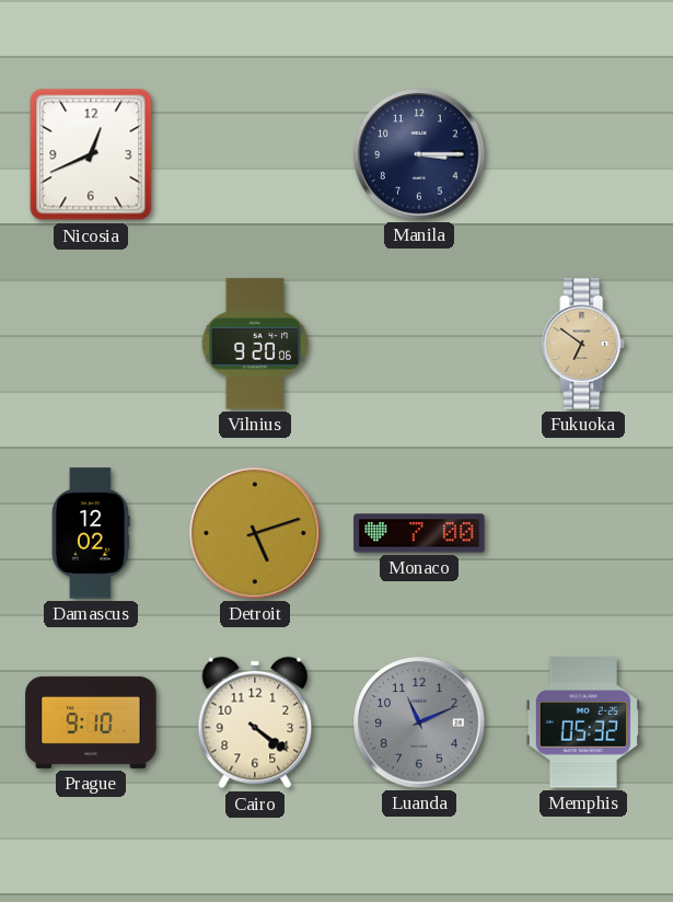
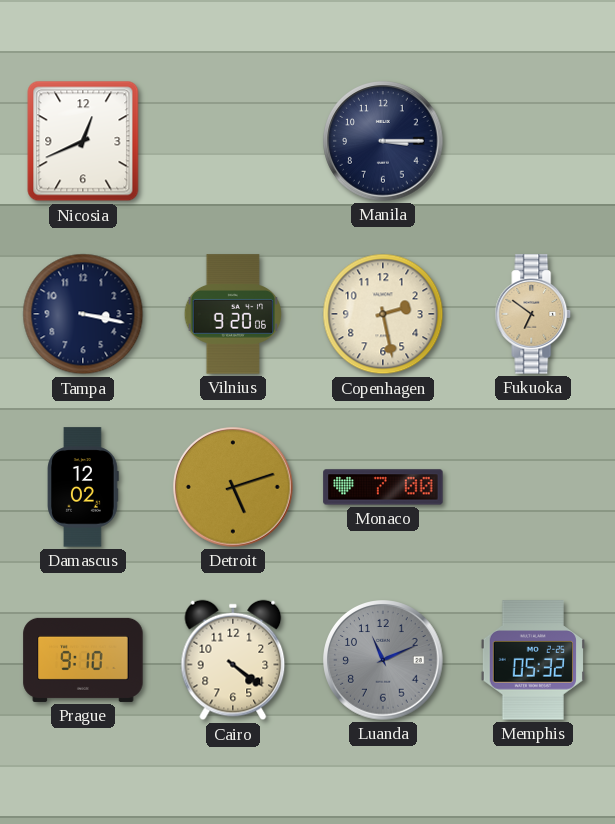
Tampa: none -> 3:17 (83, 314)
Copenhagen: none -> 2:28 (383, 314)
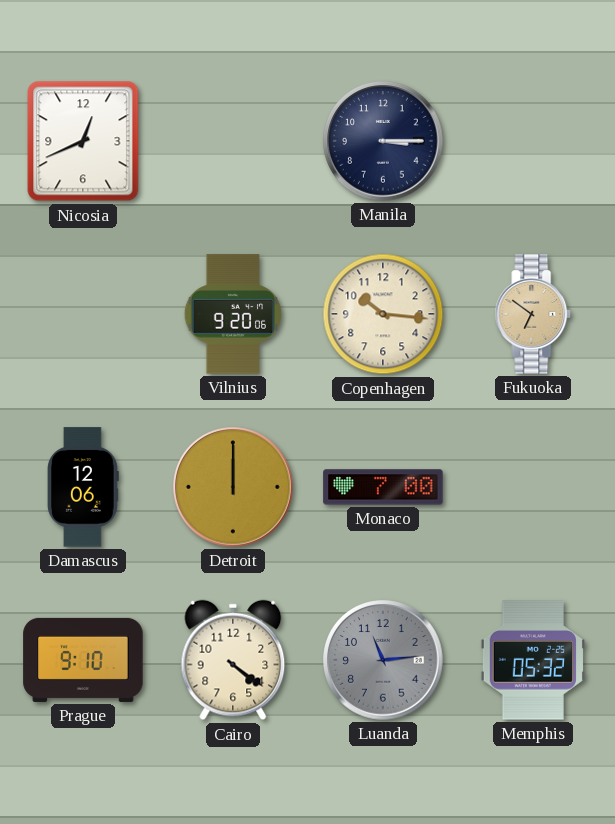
Tampa: 3:17 -> none (83, 314)
Copenhagen: 2:28 -> 10:16 (383, 314)
Damascus: 12:02 -> 12:06 (83, 487)
Detroit: 5:12 -> 12:00 (233, 487)
Luanda: 11:11 -> 11:14 (383, 660)
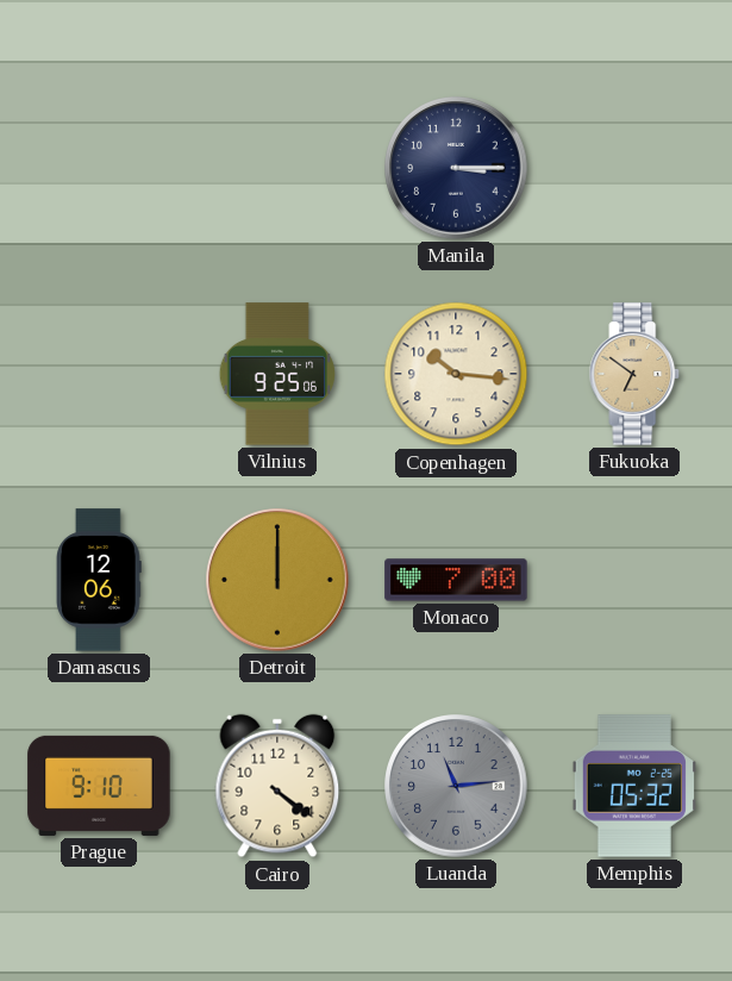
Nicosia: 12:41 -> none (83, 141)
Vilnius: 9:20 -> 9:25 (277, 374)
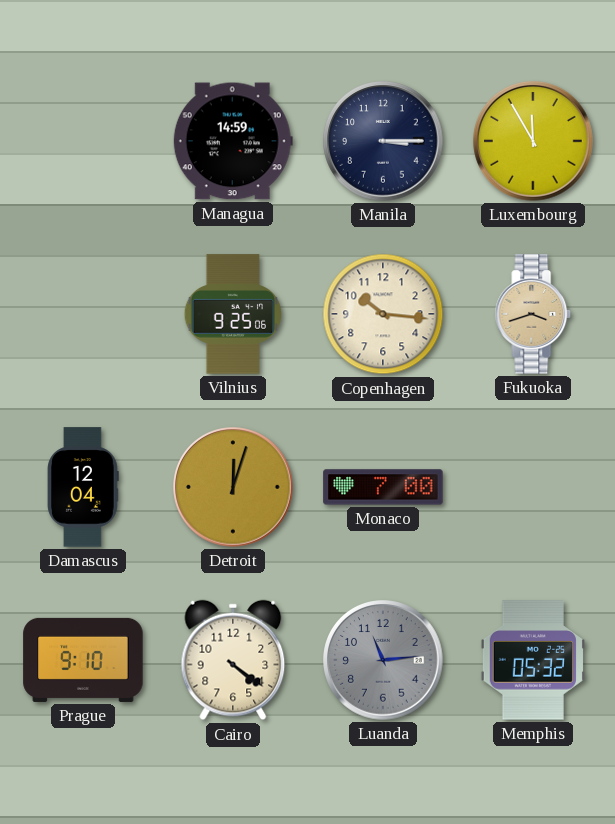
Managua: none -> 14:59 (233, 141)
Luxembourg: none -> 11:55 (533, 141)
Fukuoka: 6:51 -> 3:42 (533, 314)
Damascus: 12:06 -> 12:04 (83, 487)
Detroit: 12:00 -> 12:03 (233, 487)
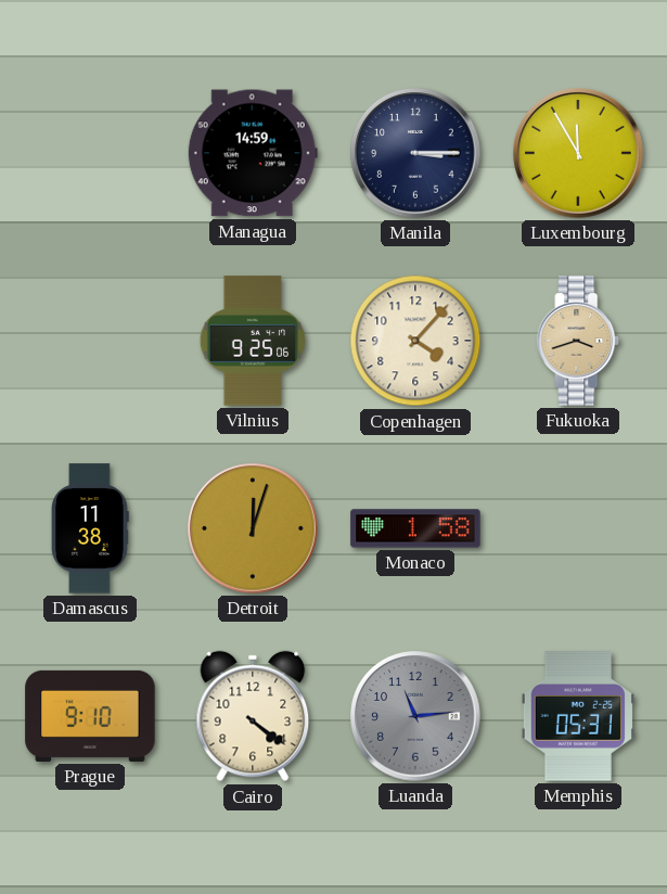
Copenhagen: 10:16 -> 4:07 (415, 341)
Damascus: 12:04 -> 11:38 (90, 528)
Monaco: 7:00 -> 1:58 (415, 528)
Memphis: 05:32 -> 05:31 (577, 716)
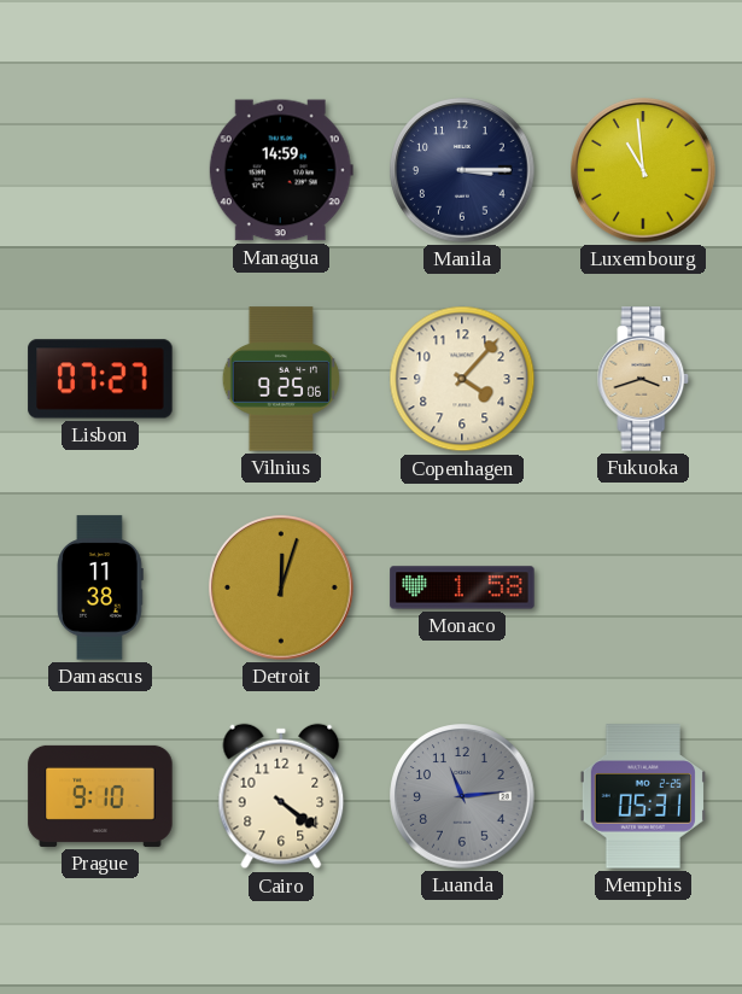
Luxembourg: 11:55 -> 10:59 (643, 170)
Lisbon: none -> 07:27 (100, 379)
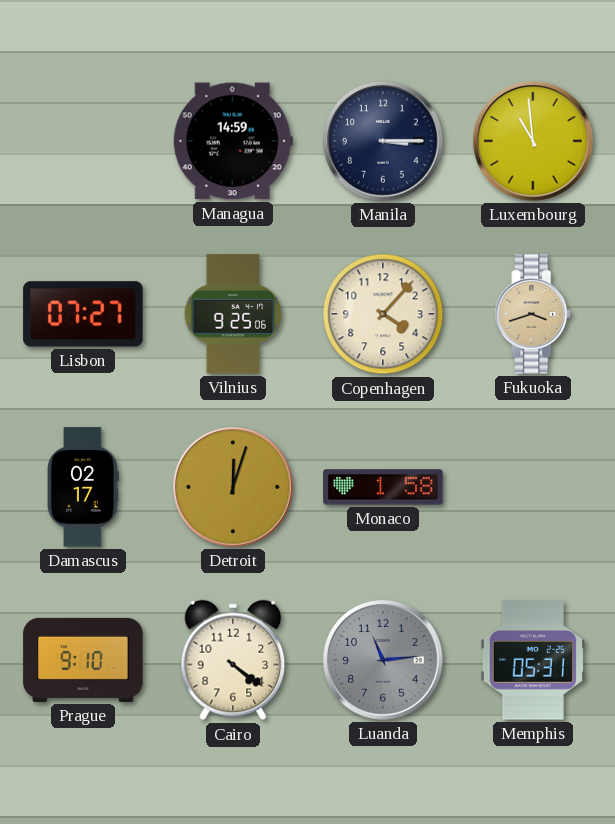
Damascus: 11:38 -> 02:17 (83, 487)
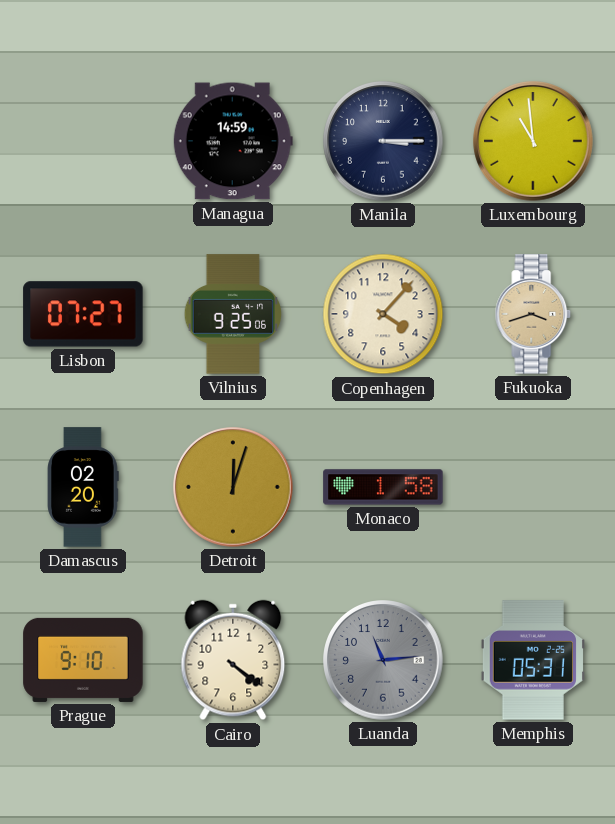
Damascus: 02:17 -> 02:20 (83, 487)
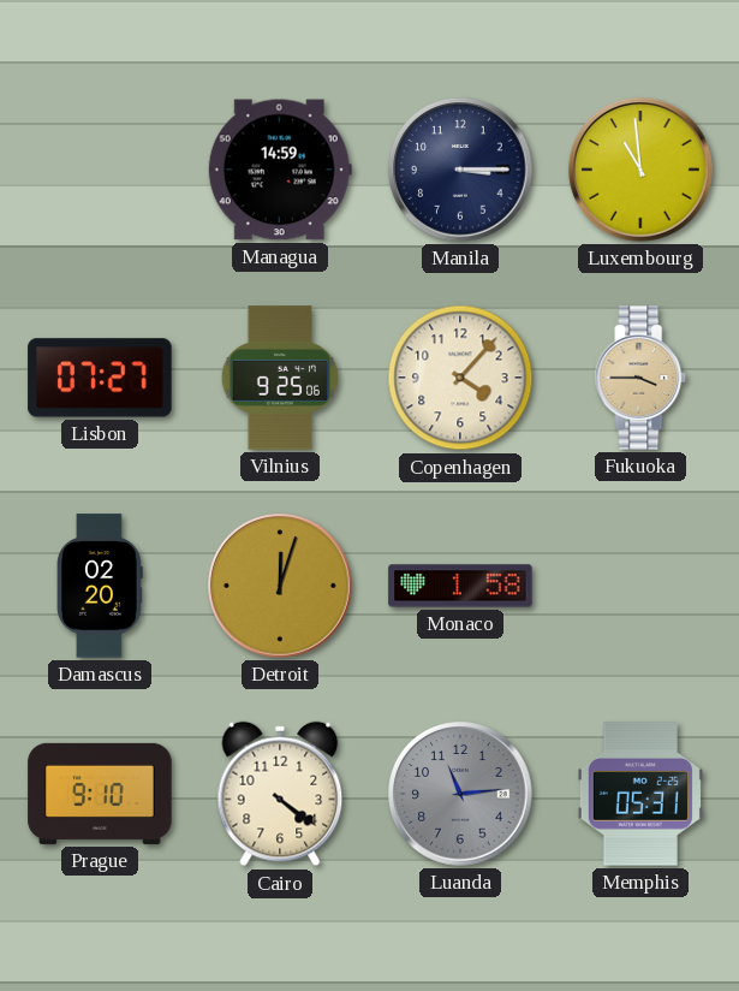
Fukuoka: 3:42 -> 3:45 (640, 378)
